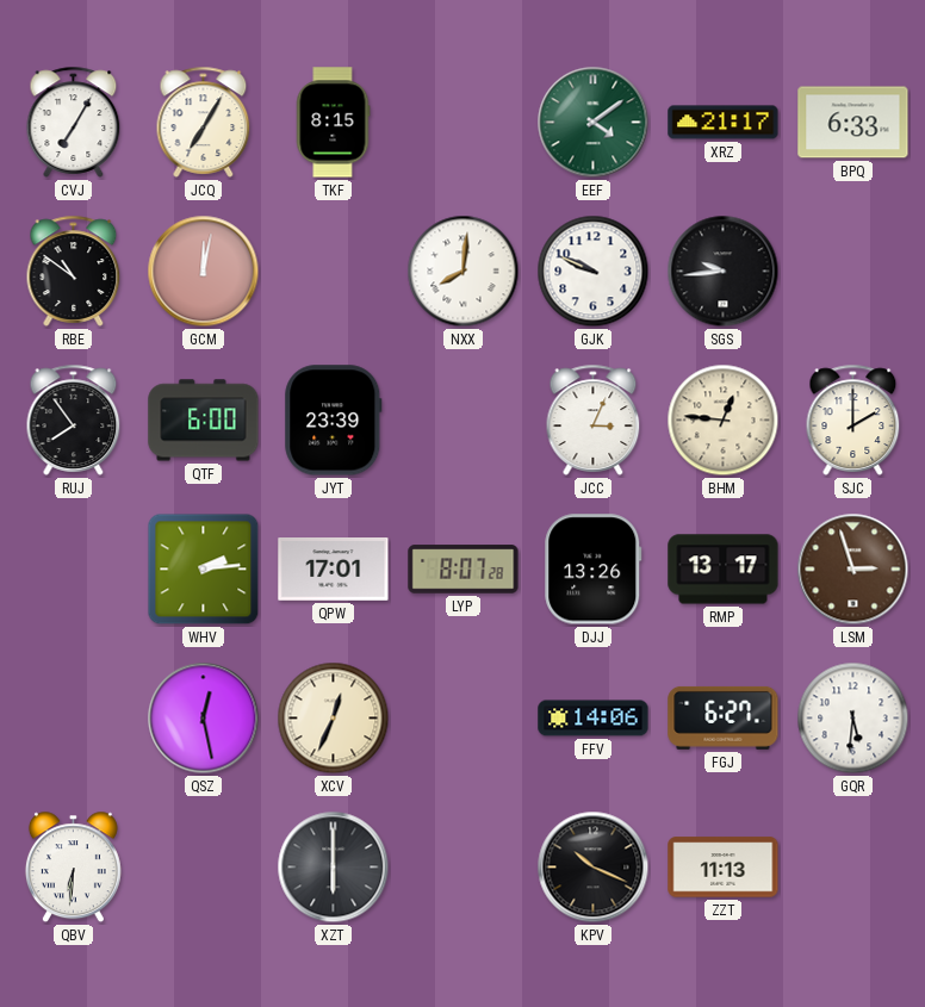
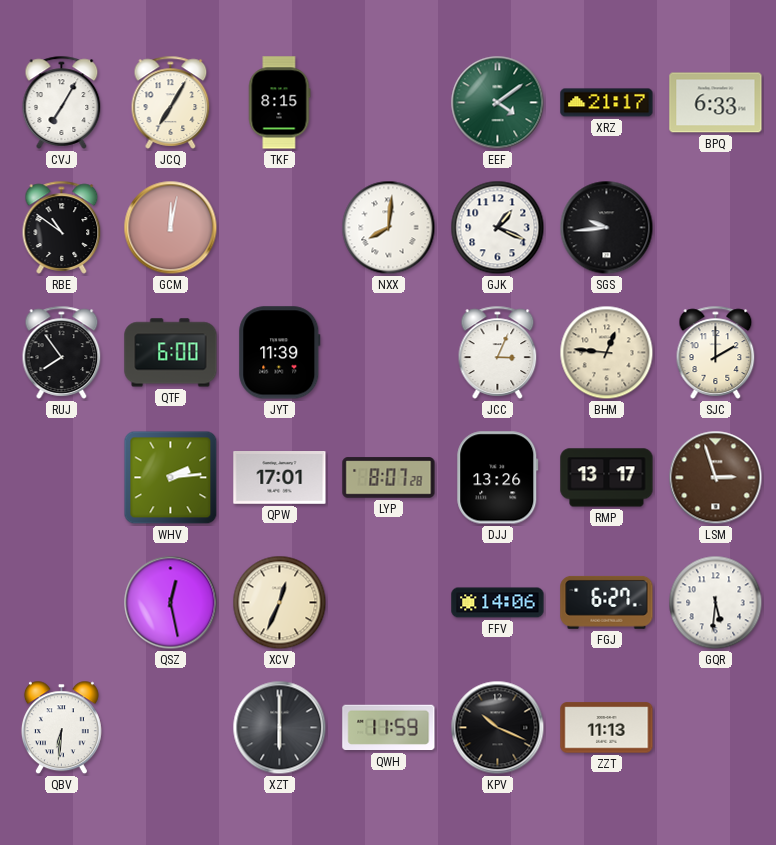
GJK: 9:49 -> 1:19 (498, 228)
JYT: 23:39 -> 11:39 (280, 353)
QWH: none -> 11:59 (389, 728)
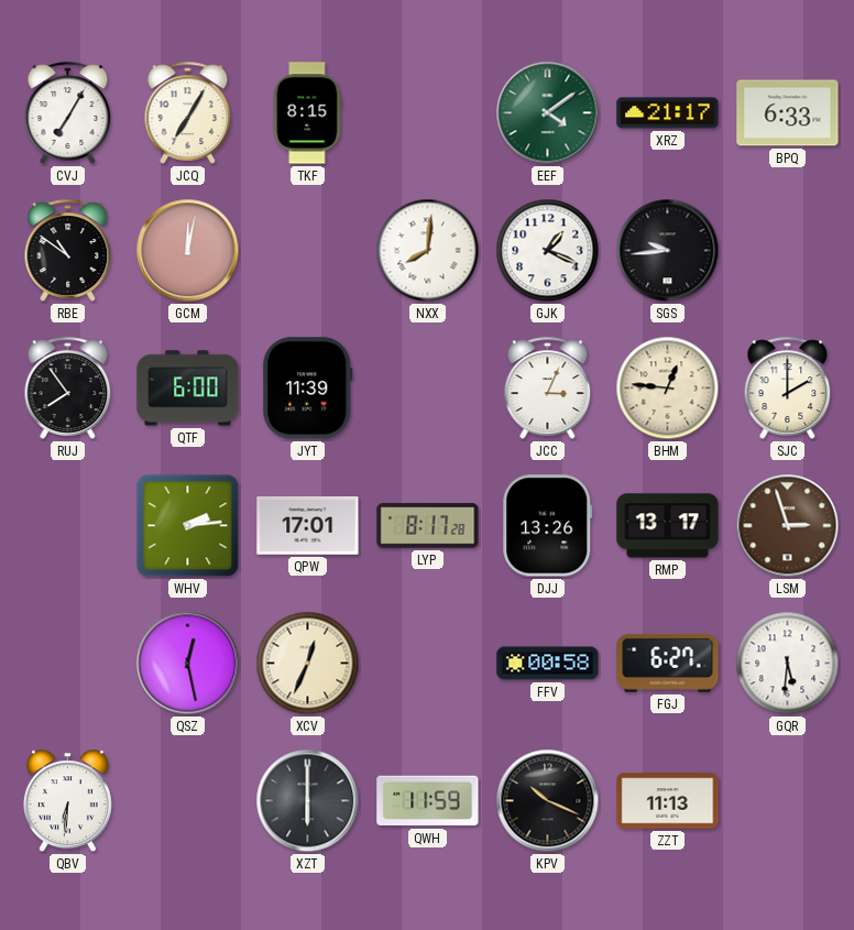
LYP: 8:07 -> 8:17 (428, 526)
FFV: 14:06 -> 00:58 (548, 664)
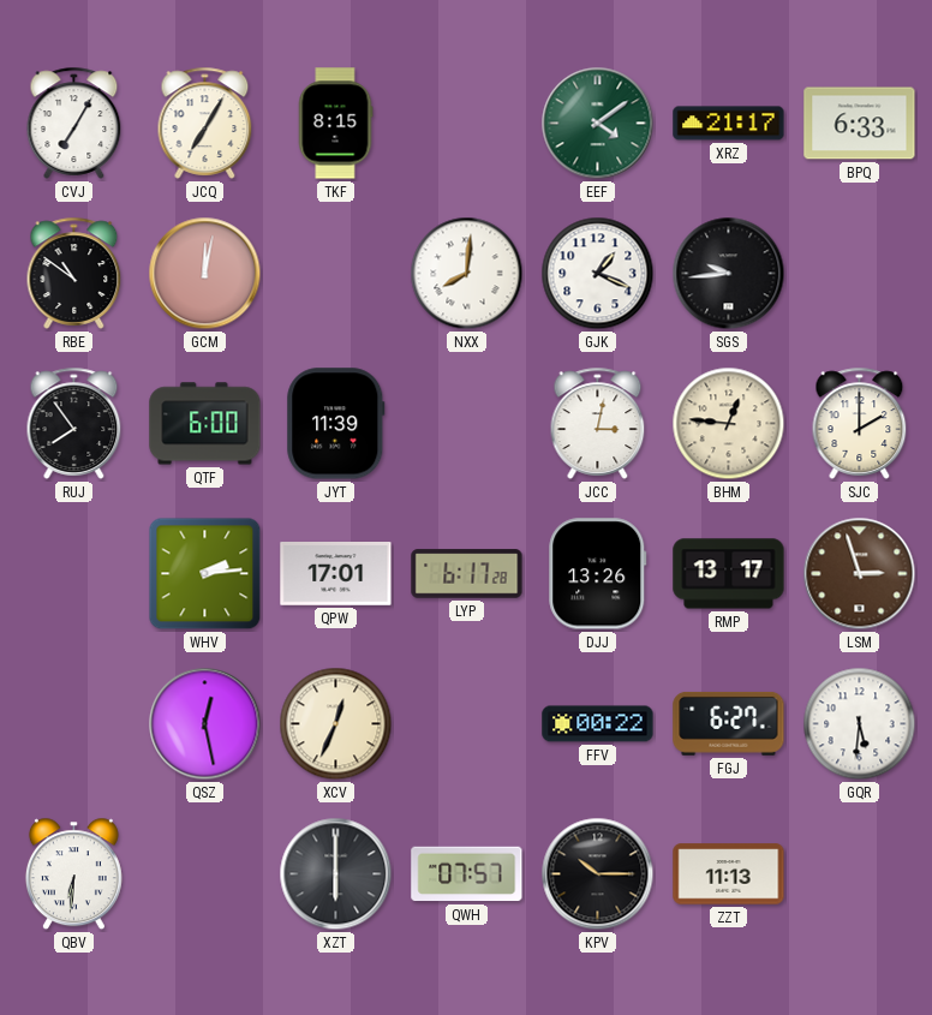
JCC: 3:04 -> 3:02 (598, 423)
LYP: 8:17 -> 6:17 (467, 574)
FFV: 00:58 -> 00:22 (598, 724)
QWH: 11:59 -> 07:57 (467, 874)
KPV: 10:19 -> 10:15 (598, 874)
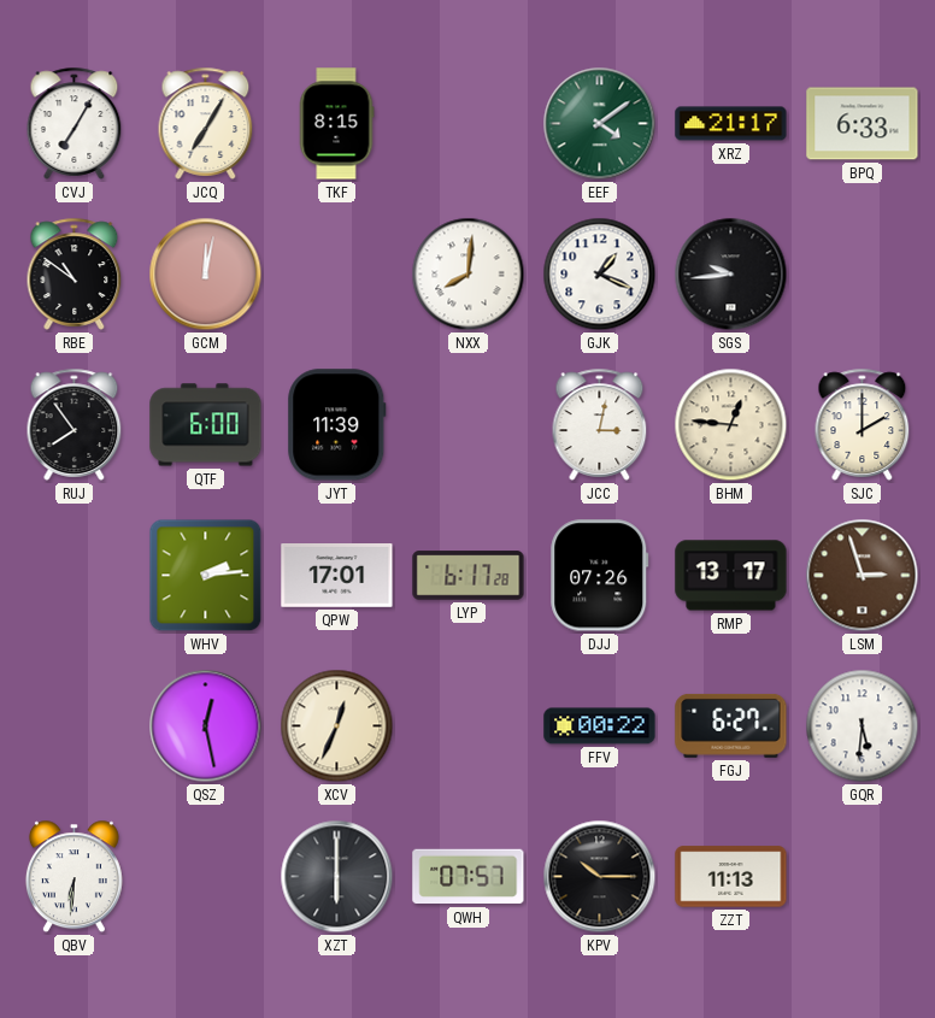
DJJ: 13:26 -> 07:26 (600, 576)
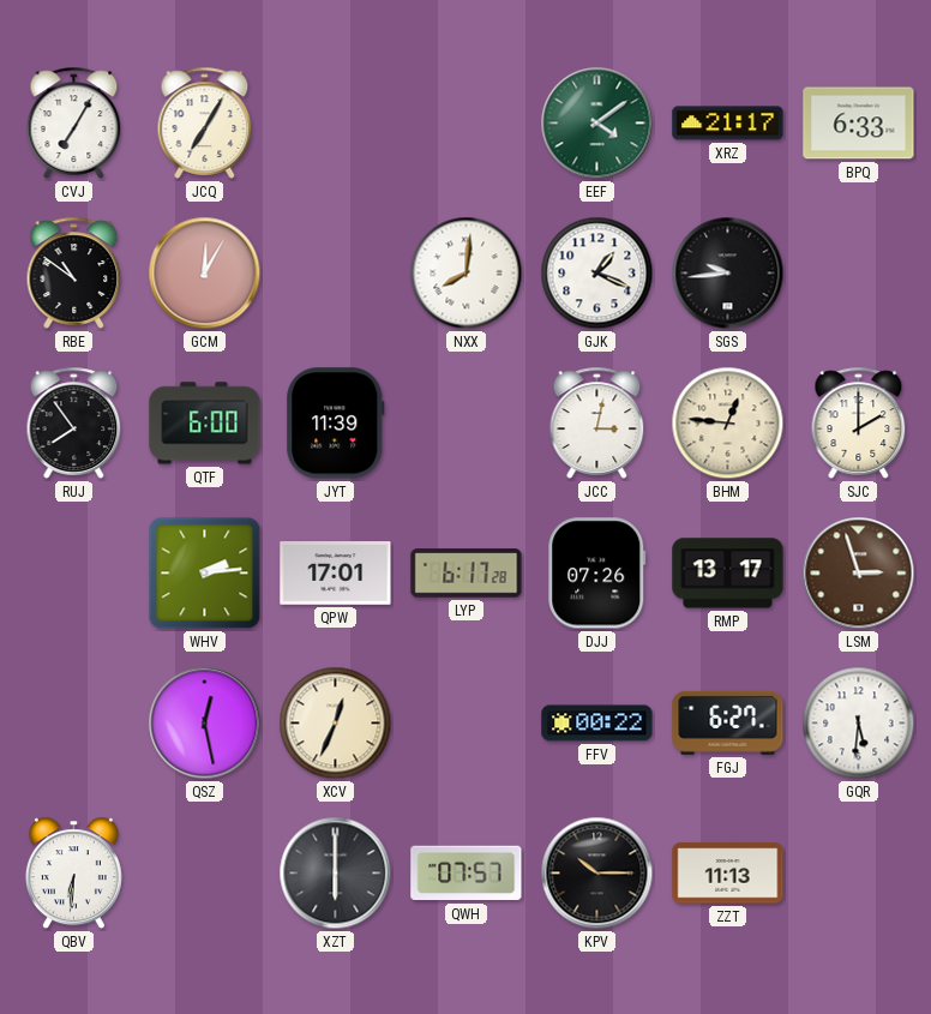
TKF: 8:15 -> none (336, 124)
GCM: 12:02 -> 12:05 (205, 274)
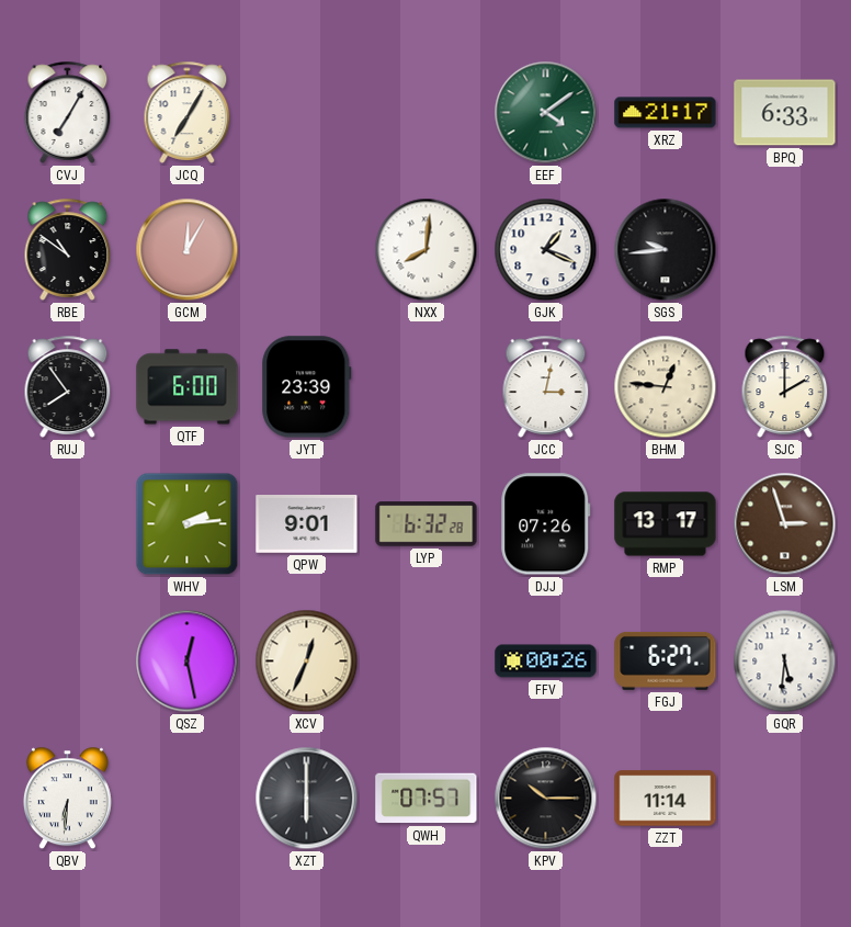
JYT: 11:39 -> 23:39 (307, 387)
QPW: 17:01 -> 9:01 (307, 524)
LYP: 6:17 -> 6:32 (427, 524)
FFV: 00:22 -> 00:26 (546, 662)
ZZT: 11:13 -> 11:14 (666, 799)
